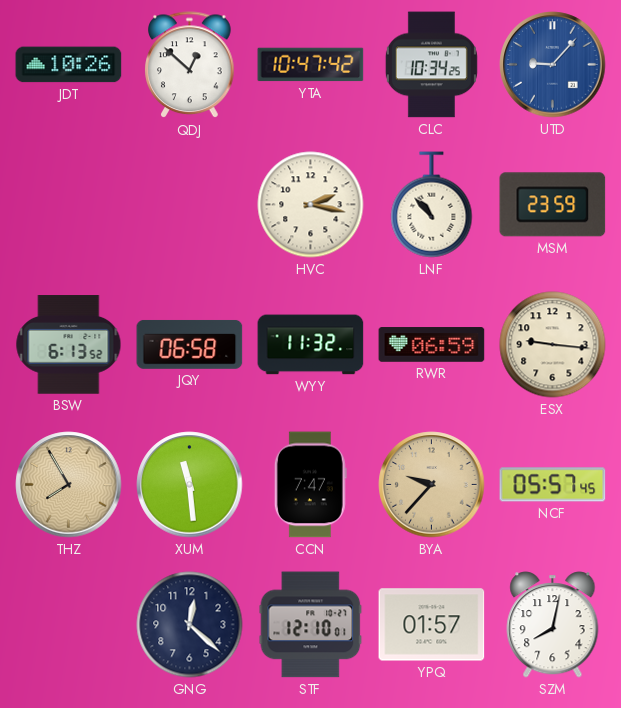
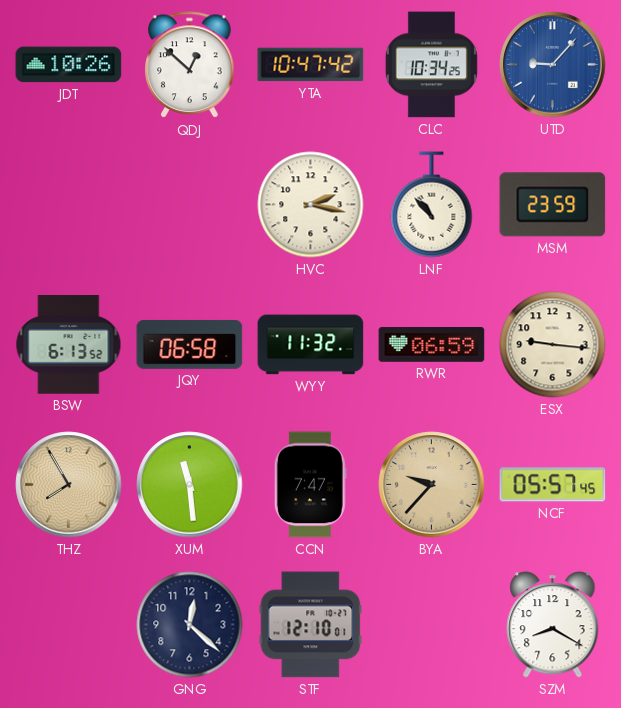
YPQ: 01:57 -> none (432, 625)
SZM: 8:02 -> 8:20 (553, 625)
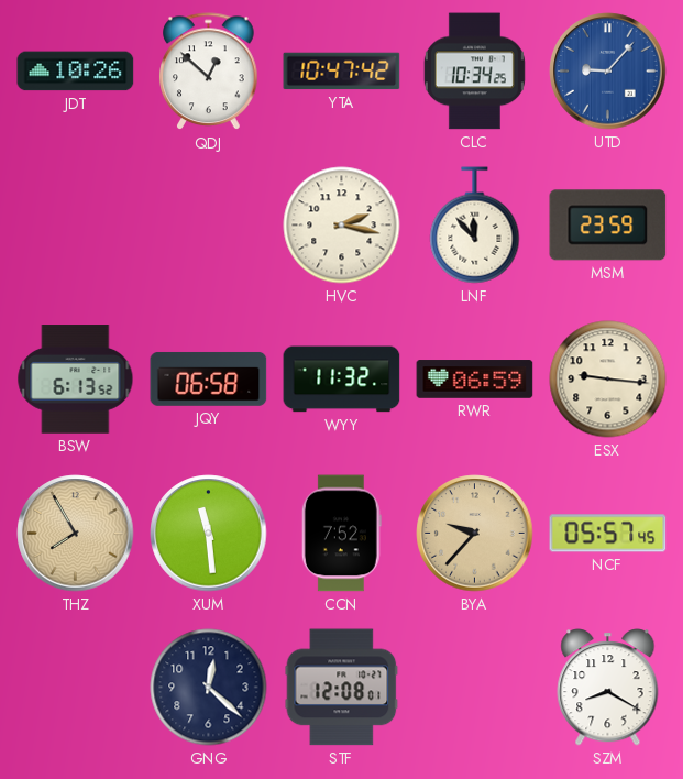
LNF: 10:53 -> 11:53 (475, 226)
CCN: 7:47 -> 7:52 (341, 534)
STF: 12:10 -> 12:08 (342, 688)
